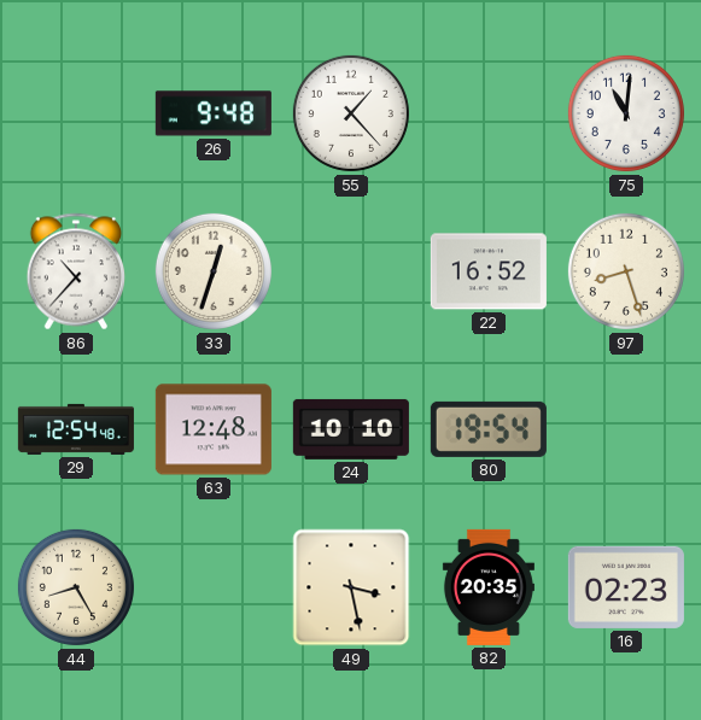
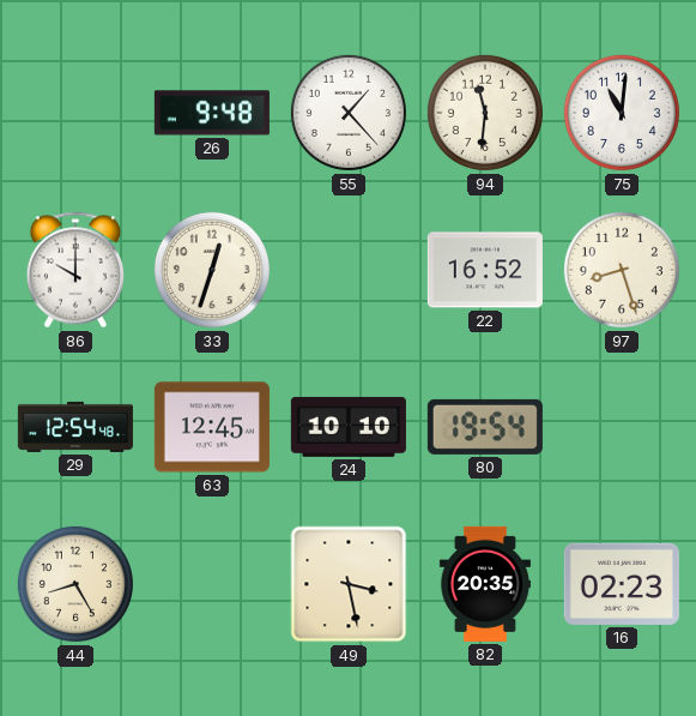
94: none -> 11:31 (485, 113)
86: 10:37 -> 10:00 (74, 270)
63: 12:48 -> 12:45 (212, 427)
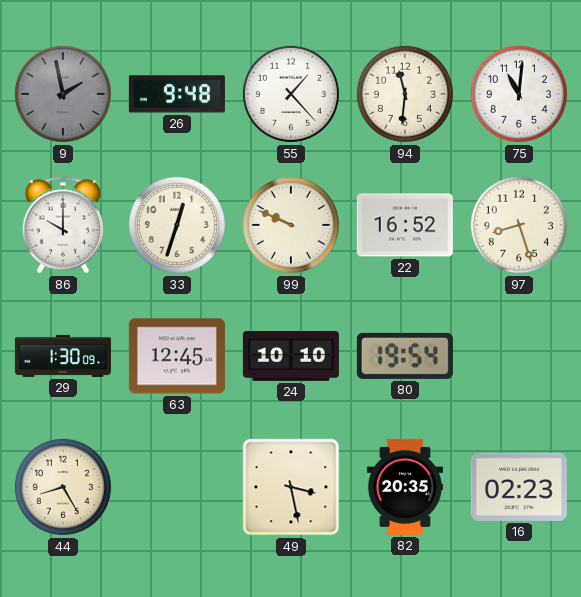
9: none -> 1:58 (63, 94)
99: none -> 9:49 (291, 225)
29: 12:54 -> 1:30 (63, 356)
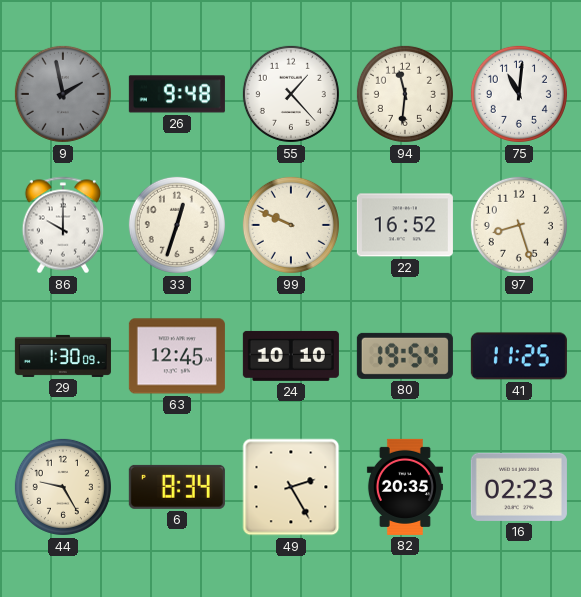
41: none -> 11:25 (519, 356)
44: 8:25 -> 9:25 (63, 487)
6: none -> 8:34 (177, 487)
49: 3:28 -> 2:25 (291, 487)
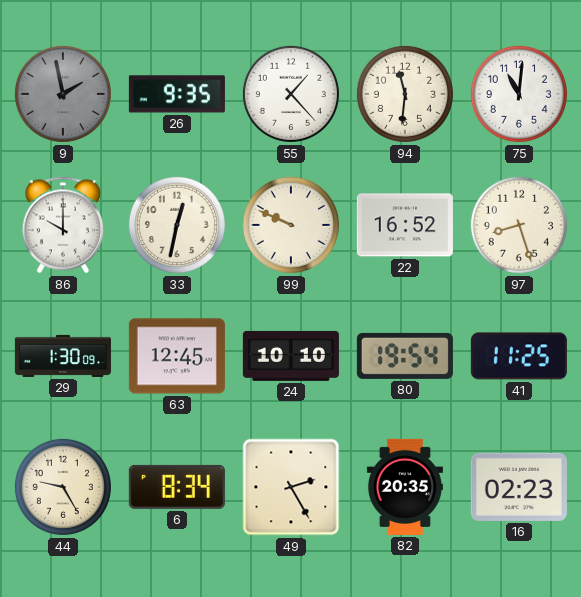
26: 9:48 -> 9:35 (177, 94)
33: 12:33 -> 12:32 (177, 225)
